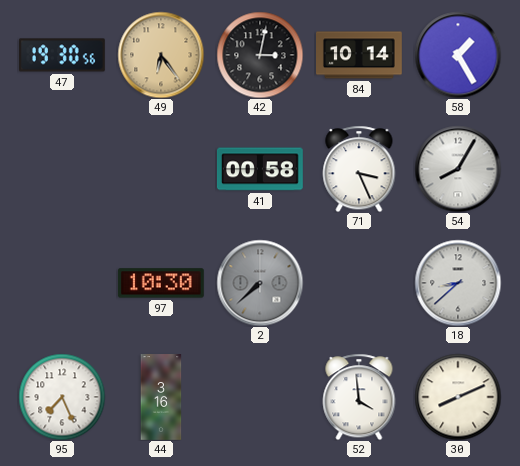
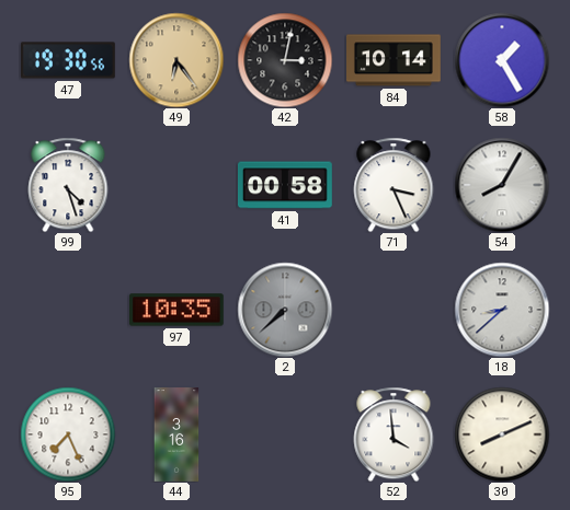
99: none -> 4:27 (68, 185)
97: 10:30 -> 10:35 (176, 310)
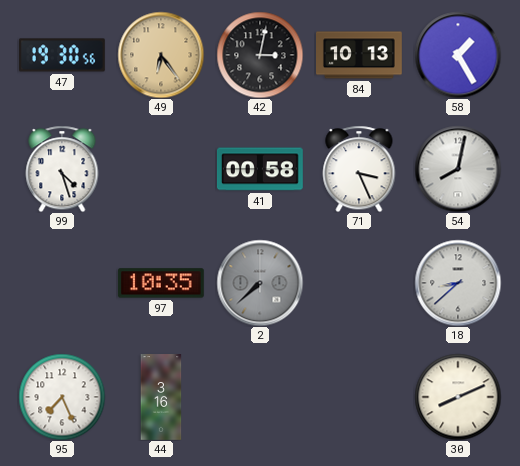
84: 10:14 -> 10:13 (360, 55)
54: 8:05 -> 8:02 (458, 169)
52: 3:59 -> none (394, 434)
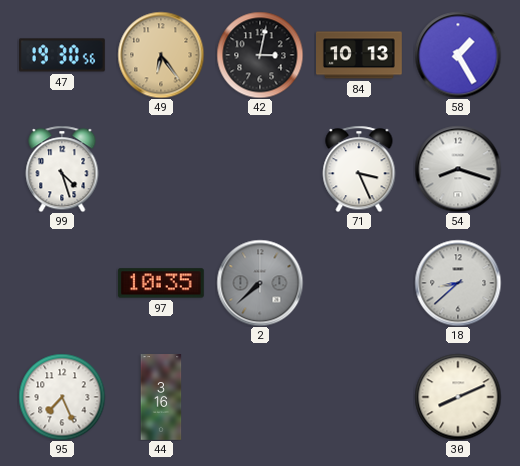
41: 00:58 -> none (260, 169)
54: 8:02 -> 8:18 (458, 169)
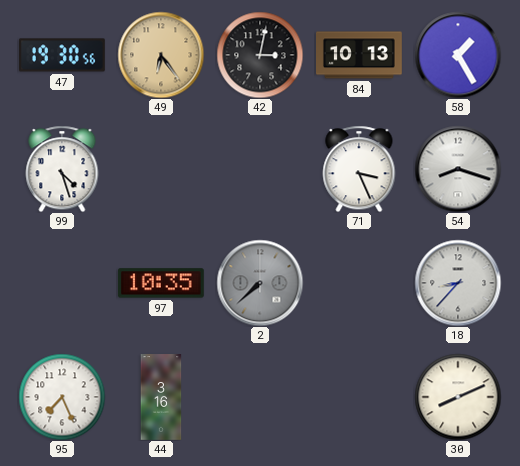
18: 8:38 -> 8:37 (458, 283)
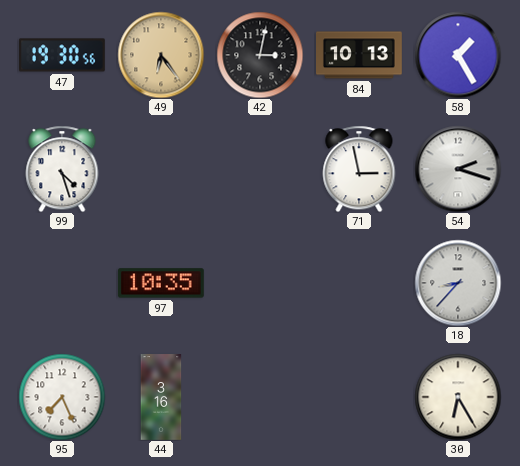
71: 3:26 -> 2:58 (359, 169)
54: 8:18 -> 2:18 (458, 169)
2: 7:38 -> none (260, 283)
30: 8:11 -> 6:25 (458, 397)
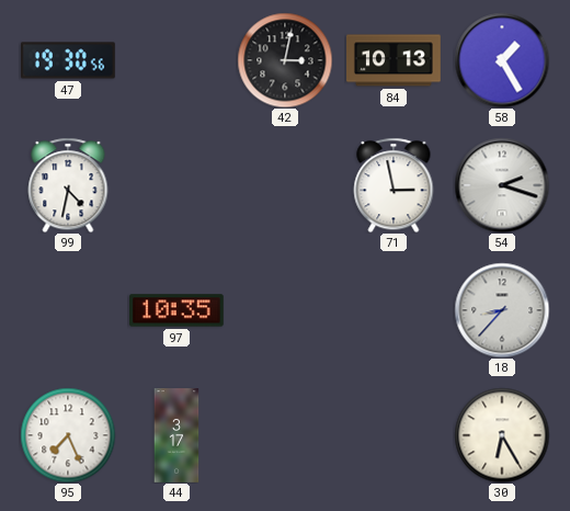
49: 6:24 -> none (161, 55)
99: 4:27 -> 4:32 (68, 185)
44: 3:16 -> 3:17 (176, 435)
